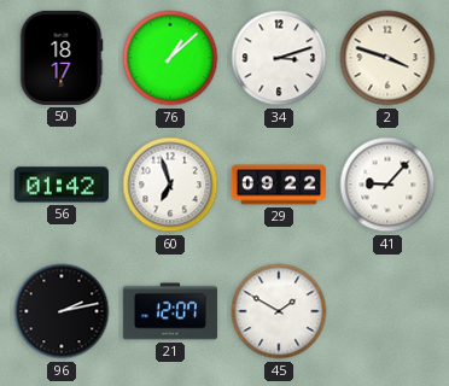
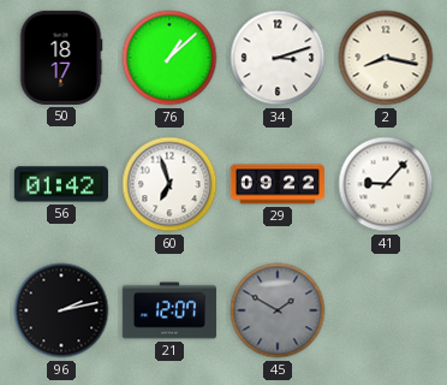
2: 3:48 -> 8:17 (386, 58)
45 dial: white -> grey (278, 310)
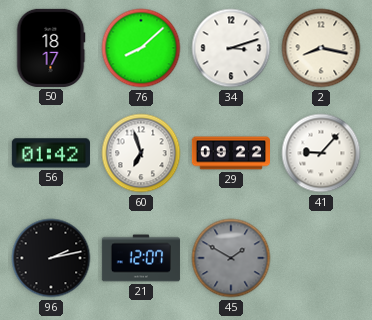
76: 1:08 -> 8:08 (141, 48)
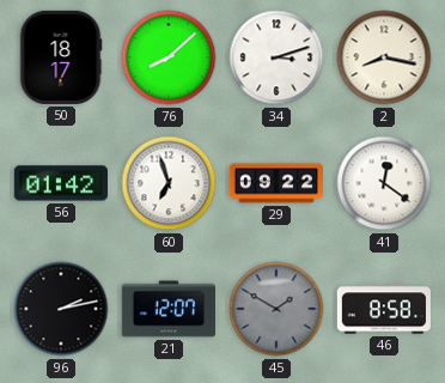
41: 9:07 -> 12:21 (384, 183)
46: none -> 8:58 (384, 309)
